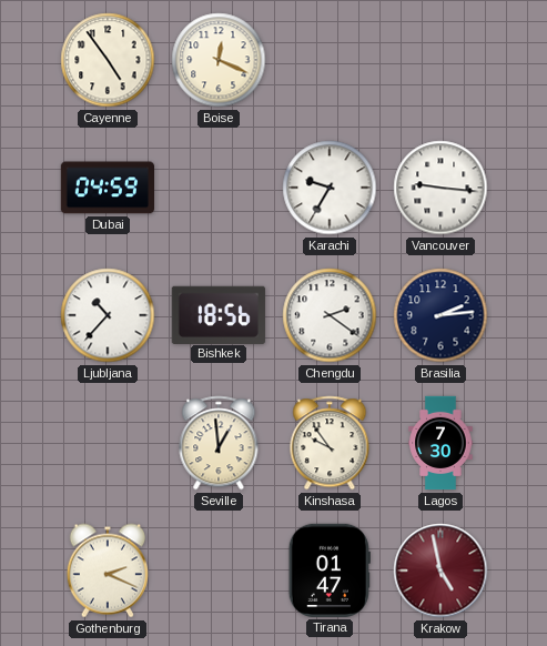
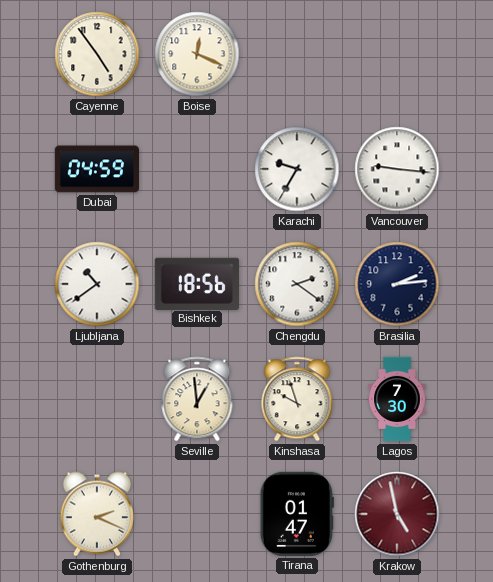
Ljubljana: 10:37 -> 10:39 (97, 284)
Kinshasa: 9:54 -> 9:57 (297, 399)
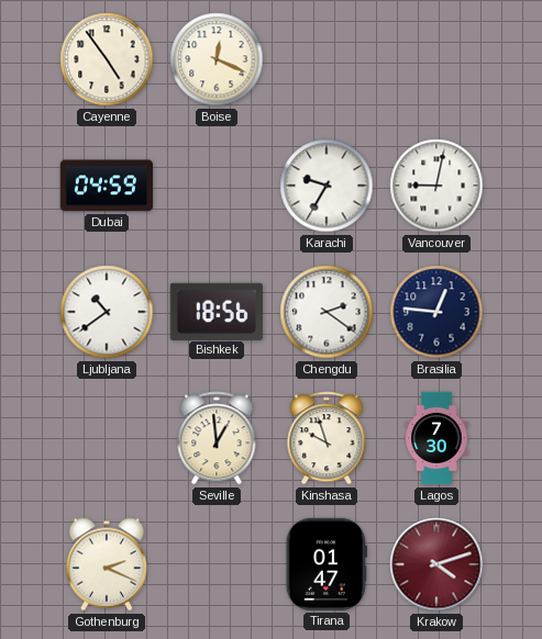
Vancouver: 9:16 -> 9:02 (436, 186)
Brasilia: 2:14 -> 12:46 (436, 312)
Krakow: 4:58 -> 4:12 (436, 564)
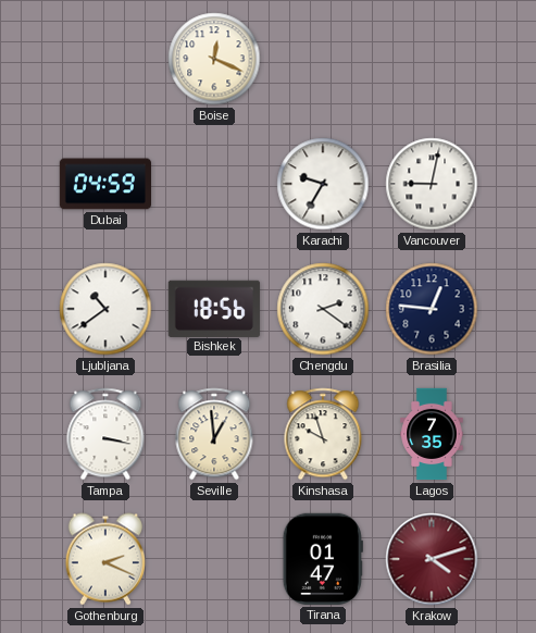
Cayenne: 4:54 -> none (107, 59)
Tampa: none -> 3:17 (105, 434)
Lagos: 7:30 -> 7:35 (432, 434)
